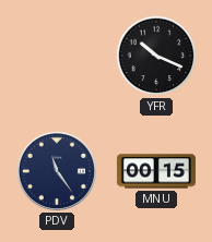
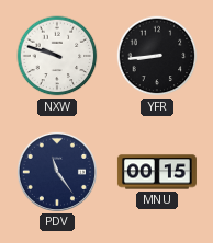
NXW: none -> 9:48 (57, 56)
YFR: 10:19 -> 8:44 (157, 56)
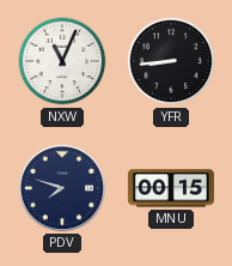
NXW: 9:48 -> 11:04 (62, 61)
PDV: 11:24 -> 7:48 (62, 188)
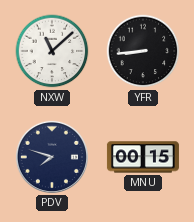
NXW: 11:04 -> 11:08 (52, 51)
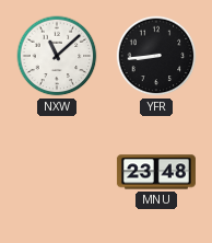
PDV: 7:48 -> none (52, 157)
MNU: 00:15 -> 23:48 (156, 172)
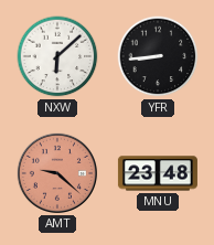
NXW: 11:08 -> 6:08 (57, 56)
AMT: none -> 9:22 (57, 173)
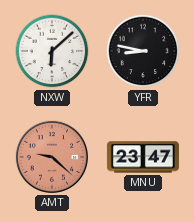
YFR: 8:44 -> 8:47 (143, 51)
MNU: 23:48 -> 23:47 (143, 157)
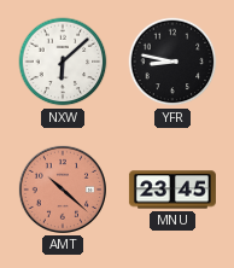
AMT: 9:22 -> 10:22 (63, 190)
MNU: 23:47 -> 23:45 (172, 190)
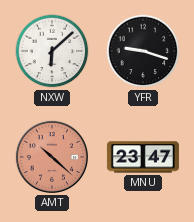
YFR: 8:47 -> 9:18 (143, 51)
MNU: 23:45 -> 23:47 (143, 157)
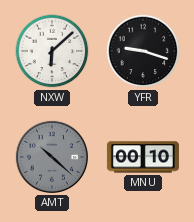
AMT dial: salmon -> grey (52, 157)
MNU: 23:47 -> 00:10 (143, 157)
